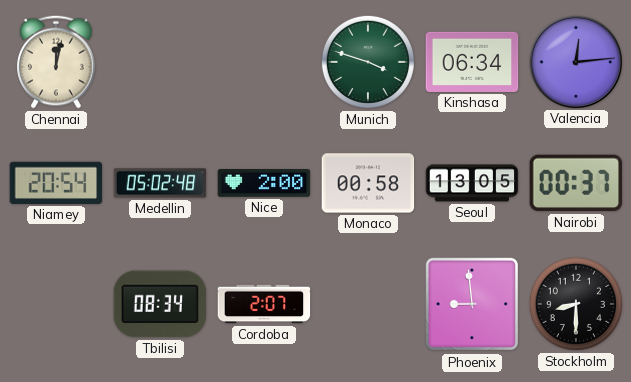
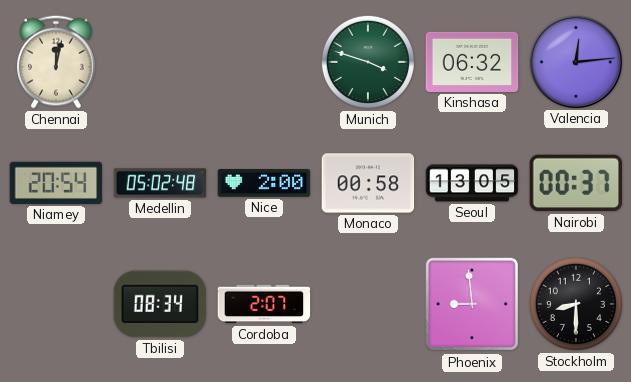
Kinshasa: 06:34 -> 06:32 (472, 62)
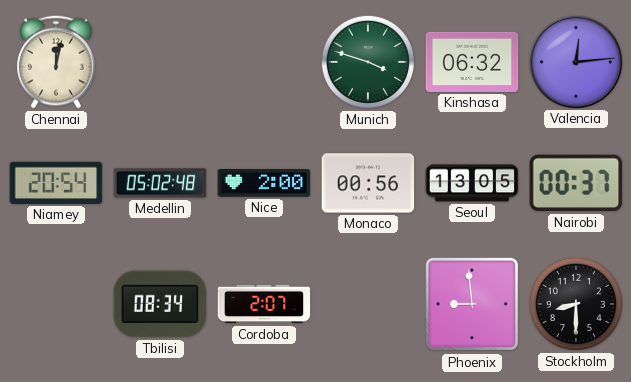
Monaco: 00:58 -> 00:56 (368, 183)
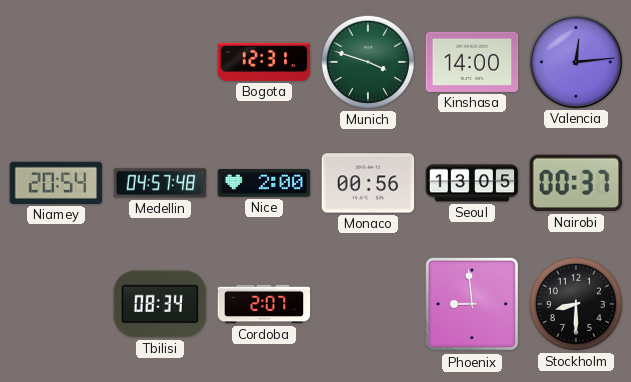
Chennai: 12:02 -> none (57, 62)
Bogota: none -> 12:31 (264, 62)
Kinshasa: 06:32 -> 14:00 (472, 62)
Medellin: 05:02 -> 04:57 (160, 183)
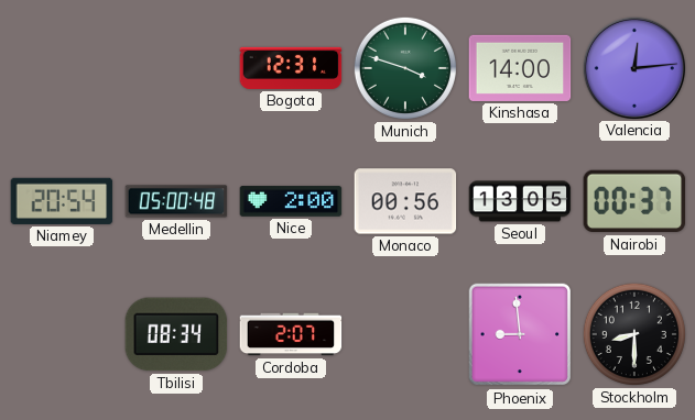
Medellin: 04:57 -> 05:00 (176, 201)
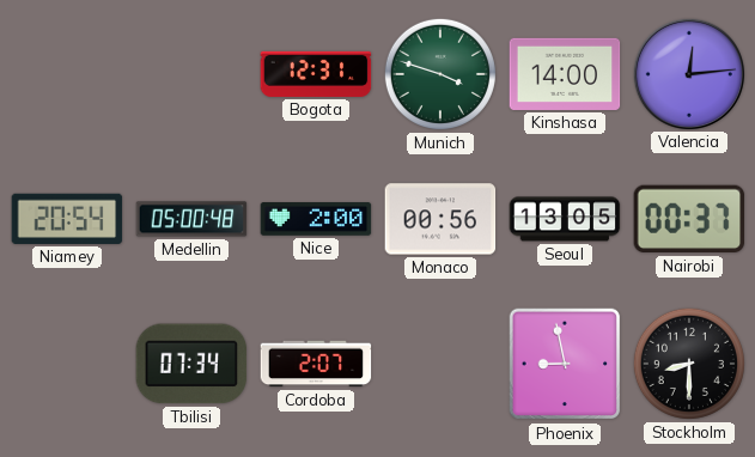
Tbilisi: 08:34 -> 07:34 (191, 364)
Phoenix: 8:59 -> 8:58 (565, 364)
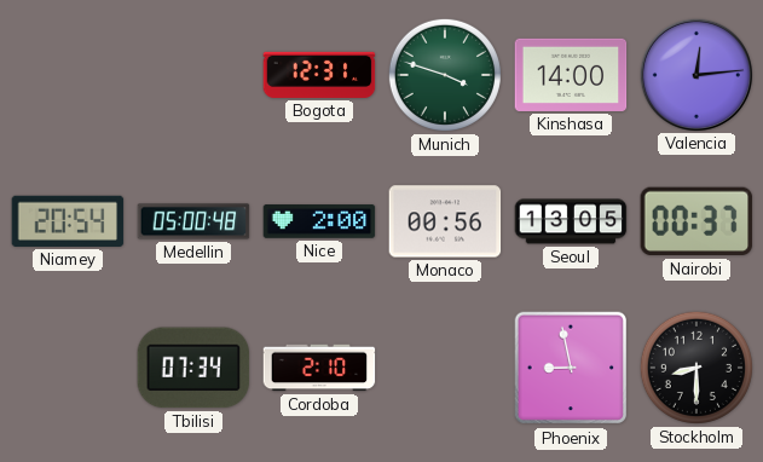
Cordoba: 2:07 -> 2:10 (319, 368)
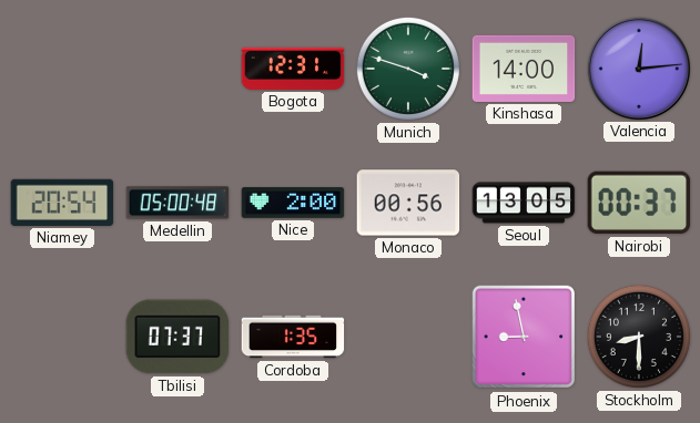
Tbilisi: 07:34 -> 07:37 (177, 337)
Cordoba: 2:10 -> 1:35 (293, 337)
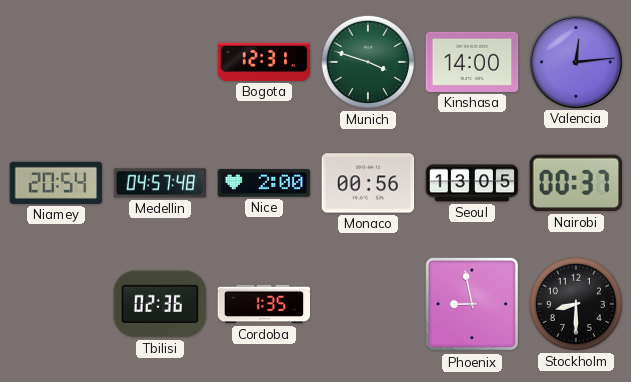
Medellin: 05:00 -> 04:57 (160, 183)
Tbilisi: 07:37 -> 02:36 (160, 304)
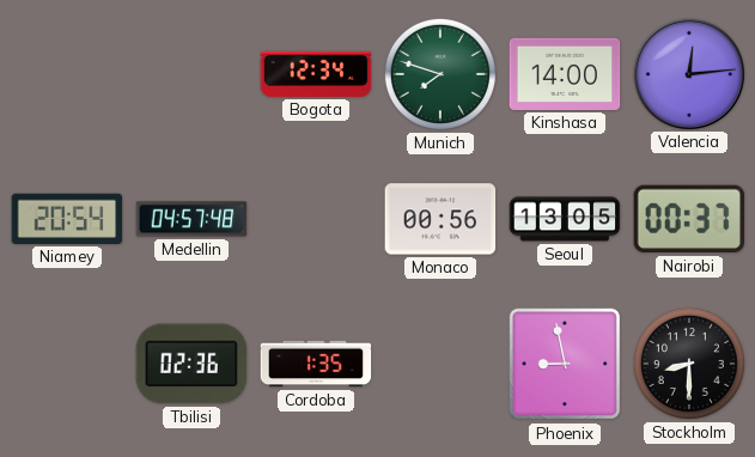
Bogota: 12:31 -> 12:34 (316, 74)
Munich: 3:48 -> 7:48 (440, 74)
Nice: 2:00 -> none (264, 183)
